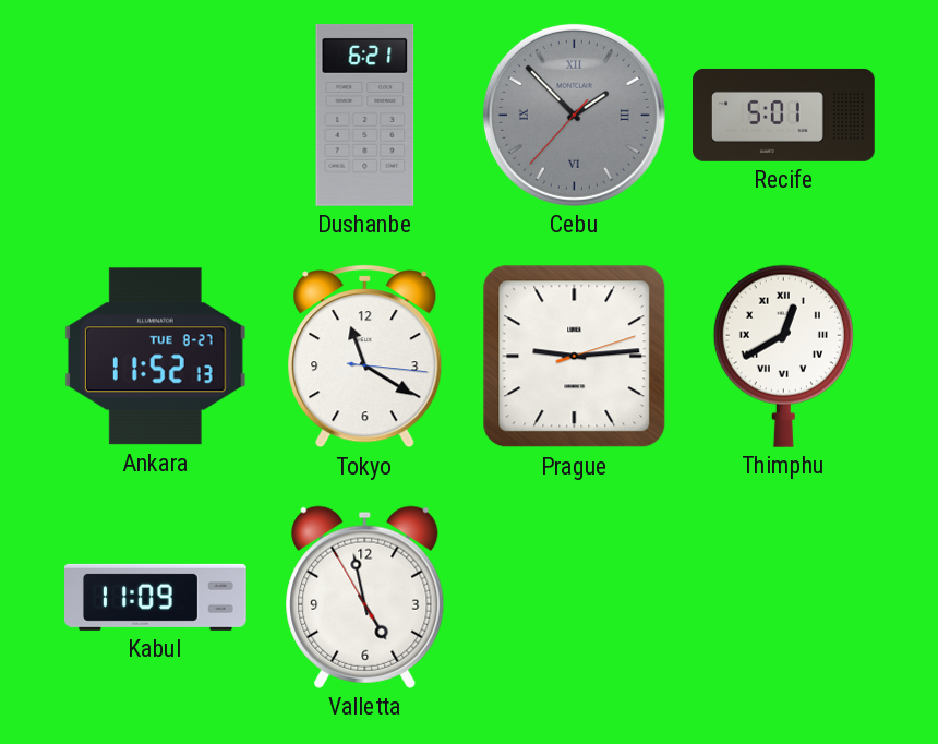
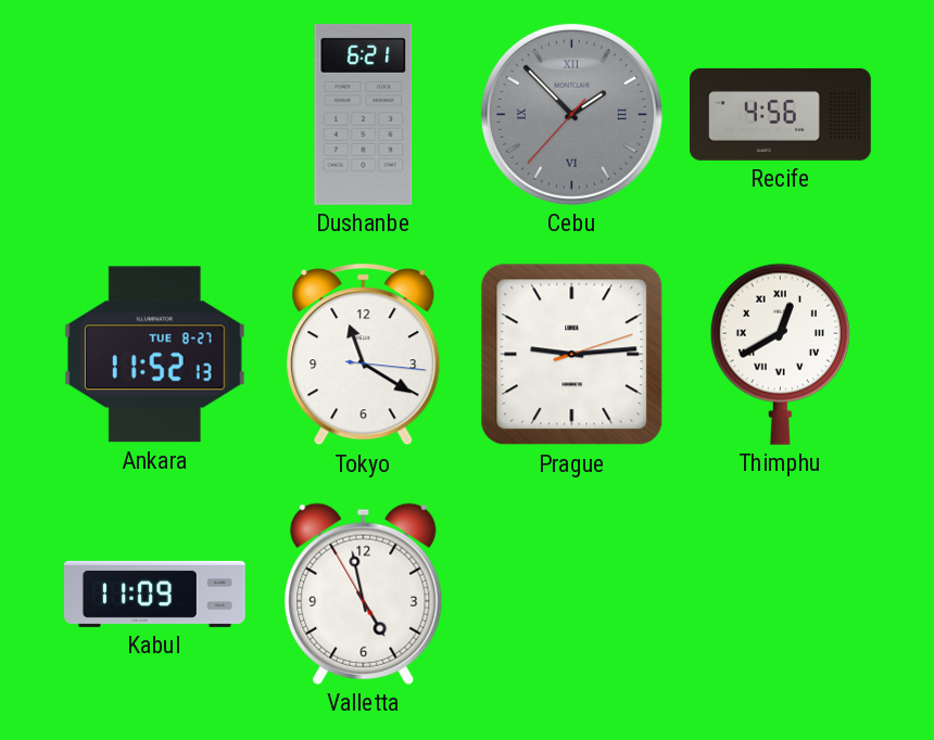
Recife: 5:01 -> 4:56 (781, 114)
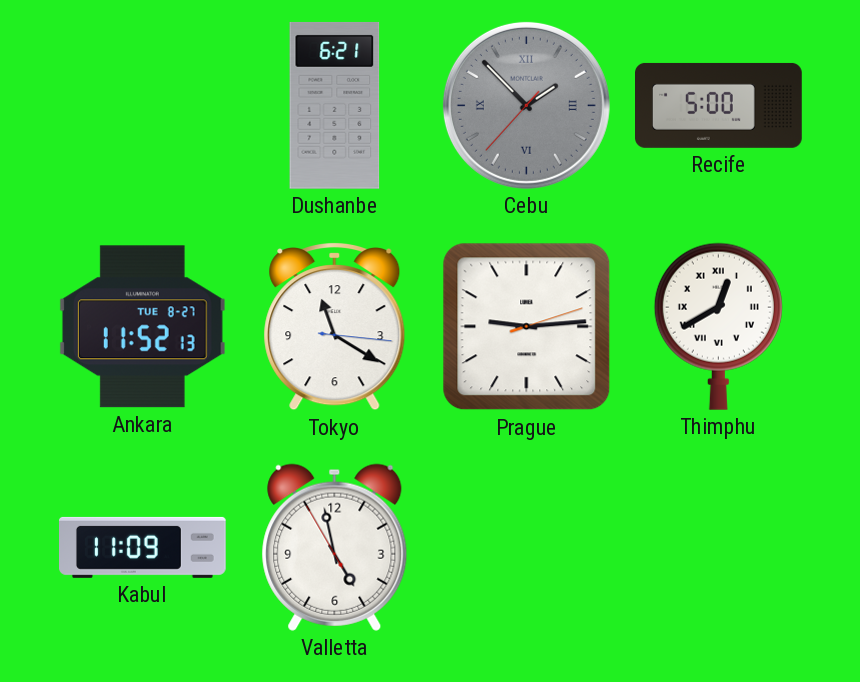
Recife: 4:56 -> 5:00 (719, 105)
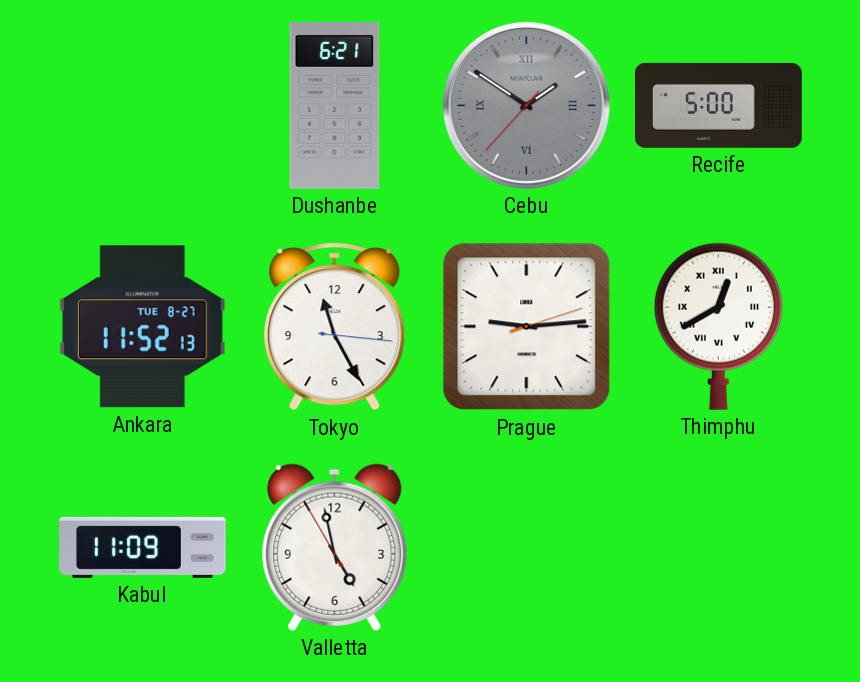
Cebu: 1:52 -> 1:50 (526, 105)
Tokyo: 11:20 -> 11:25 (335, 327)
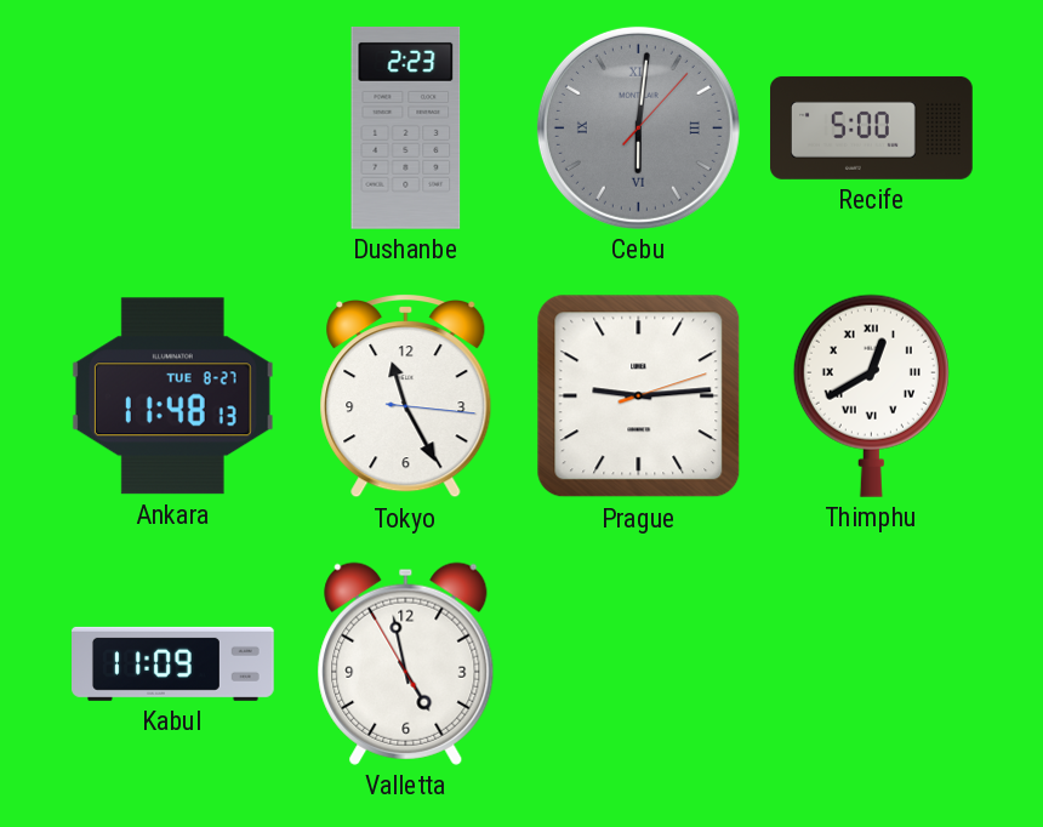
Dushanbe: 6:21 -> 2:23 (406, 127)
Cebu: 1:50 -> 6:01 (638, 127)
Ankara: 11:52 -> 11:48 (172, 397)
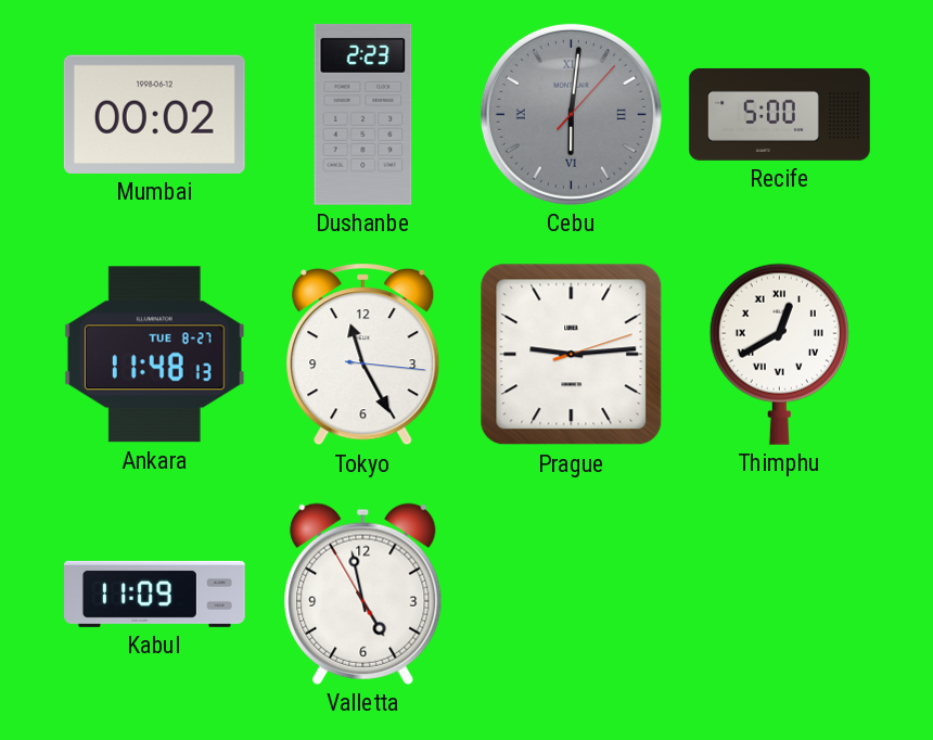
Mumbai: none -> 00:02 (154, 114)
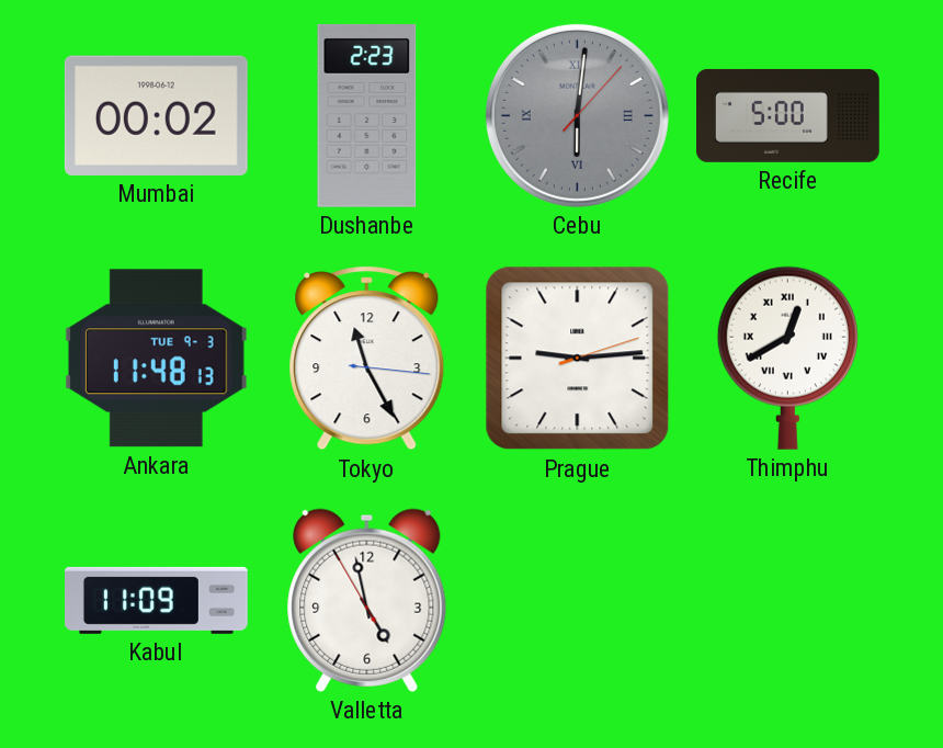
Ankara date: TUE 8-27 -> TUE 9-3 (156, 359)
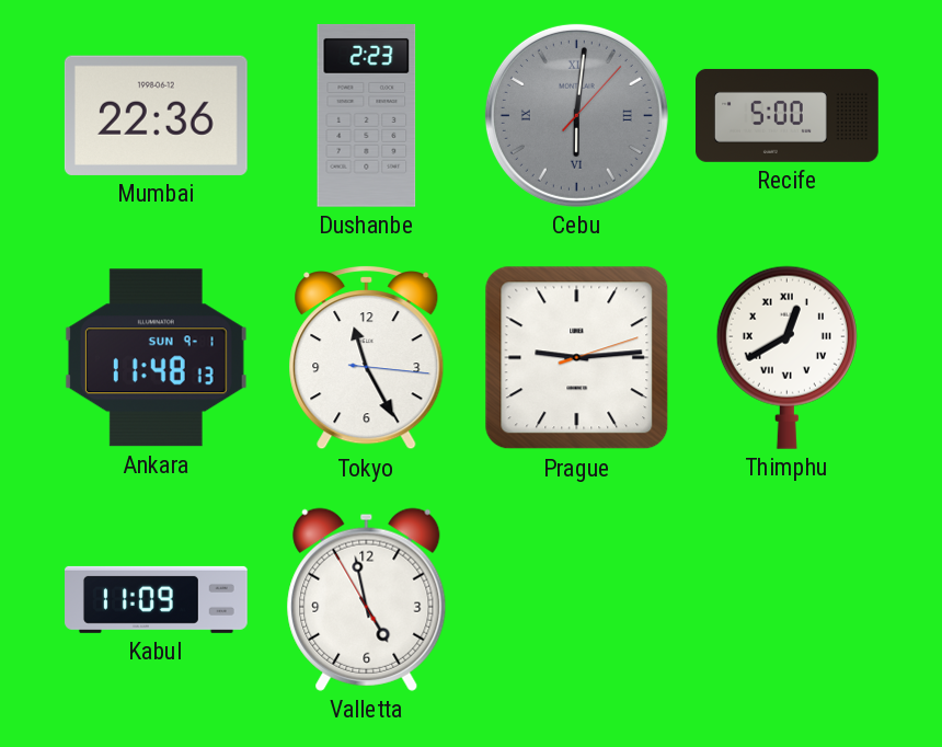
Mumbai: 00:02 -> 22:36 (156, 115)
Ankara date: TUE 9-3 -> SUN 9-1 (156, 358)
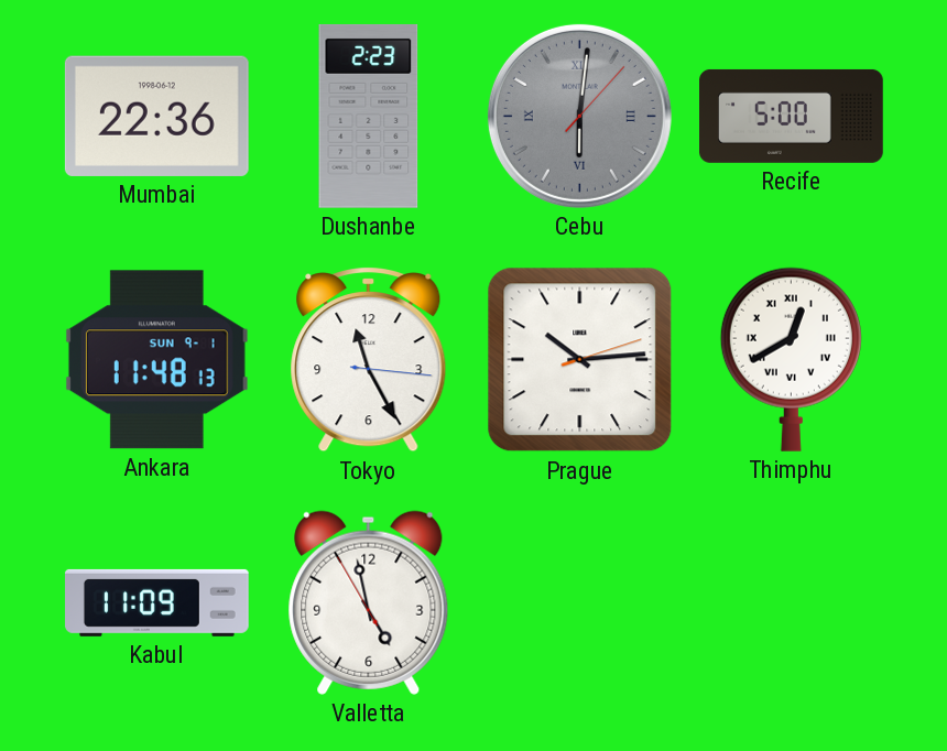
Prague: 9:14 -> 10:14 (580, 360)
